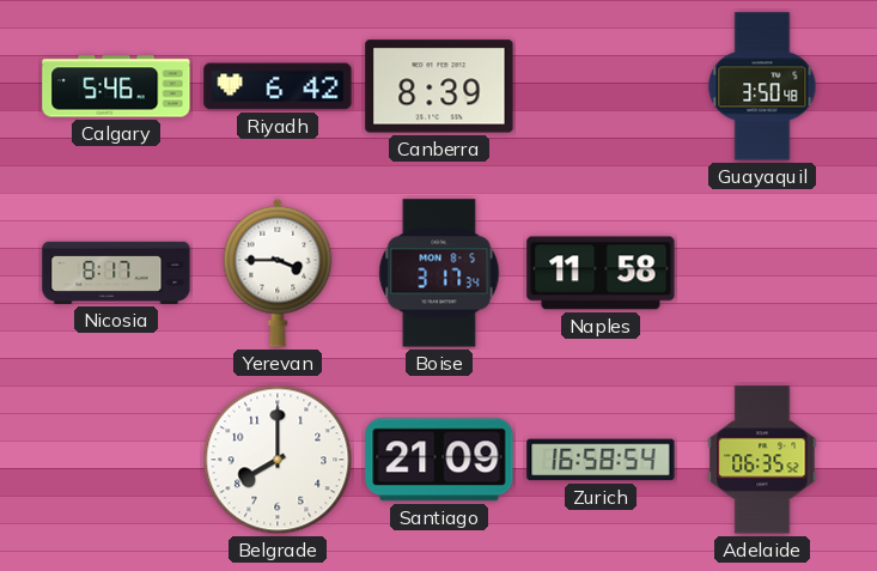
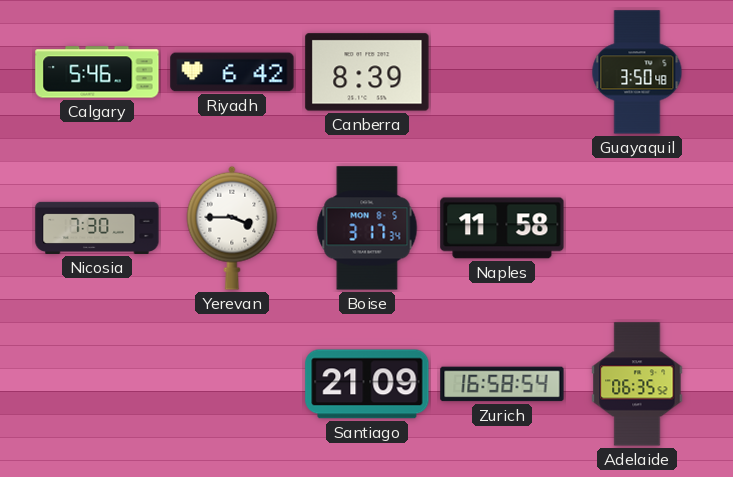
Nicosia: 8:17 -> 7:30 (97, 228)
Belgrade: 8:00 -> none (278, 460)
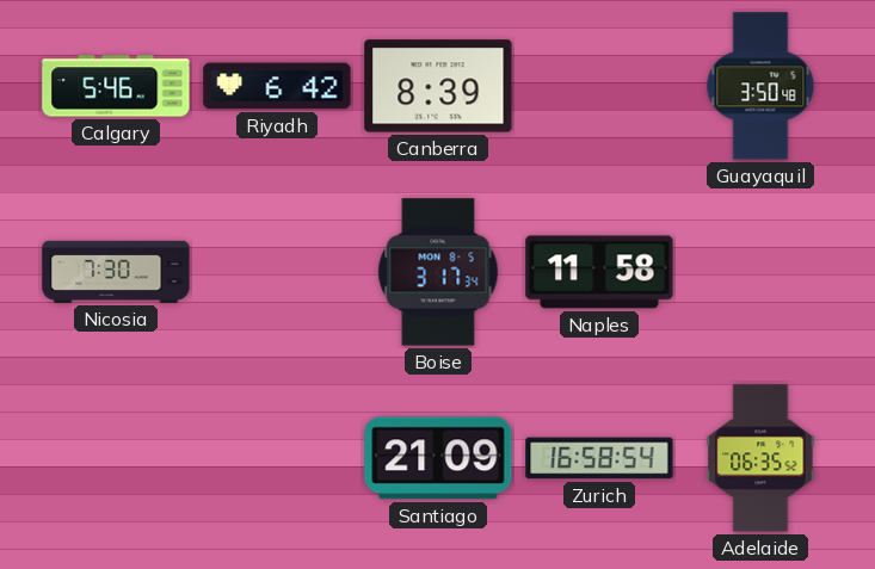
Yerevan: 3:45 -> none (232, 228)
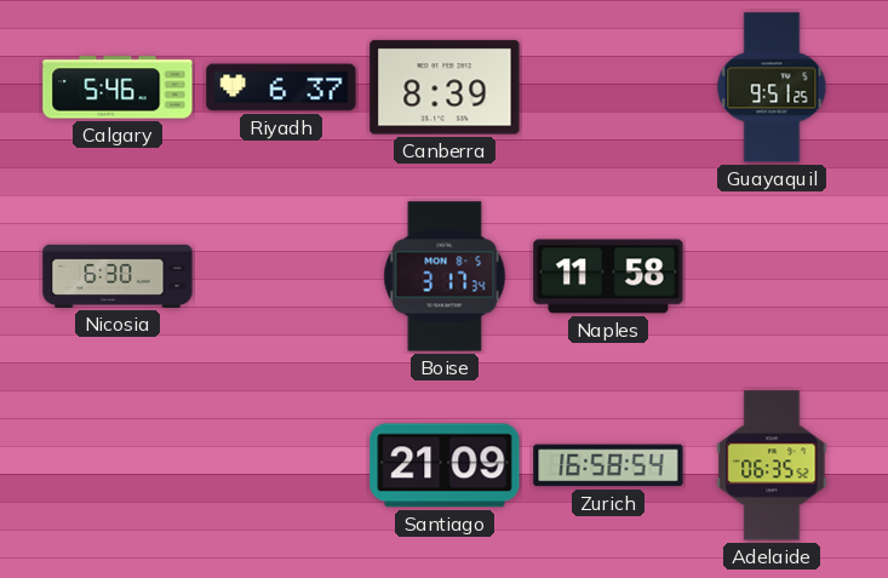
Riyadh: 6:42 -> 6:37 (281, 87)
Guayaquil: 3:50 -> 9:51 (772, 87)
Nicosia: 7:30 -> 6:30 (118, 276)
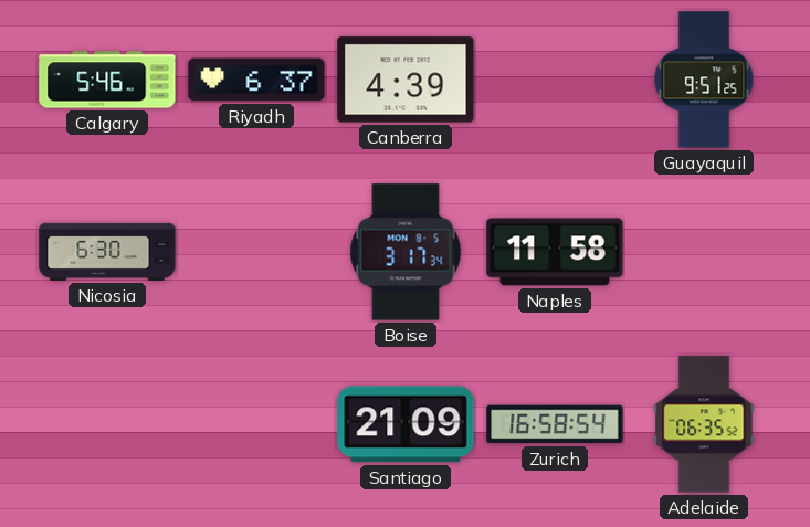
Canberra: 8:39 -> 4:39 (406, 80)
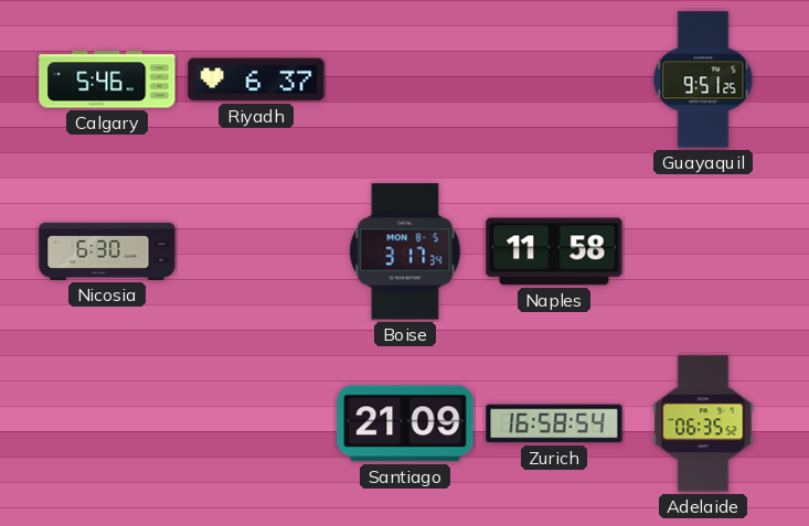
Canberra: 4:39 -> none (406, 80)
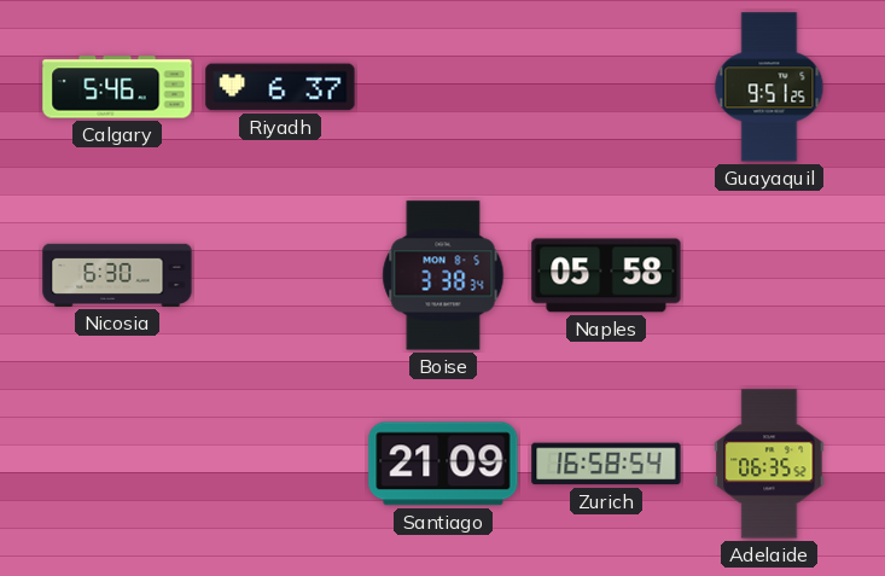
Boise: 3:17 -> 3:38 (443, 275)
Naples: 11:58 -> 05:58 (606, 275)
